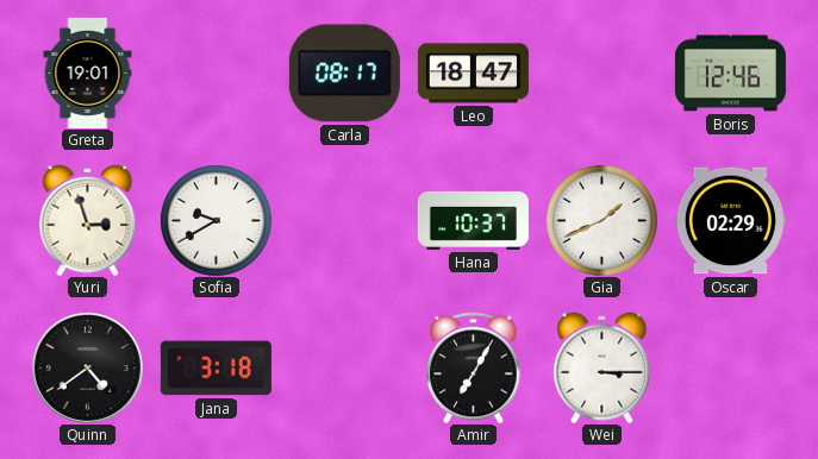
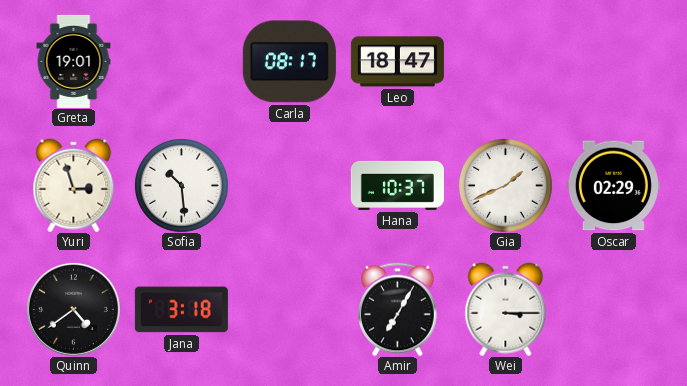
Boris: 12:46 -> none (730, 74)
Sofia: 9:40 -> 10:29 (181, 185)
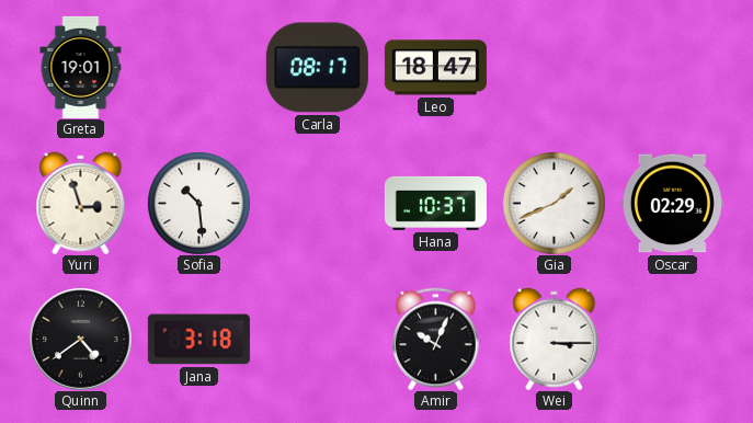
Amir: 7:05 -> 10:04 (436, 339)
